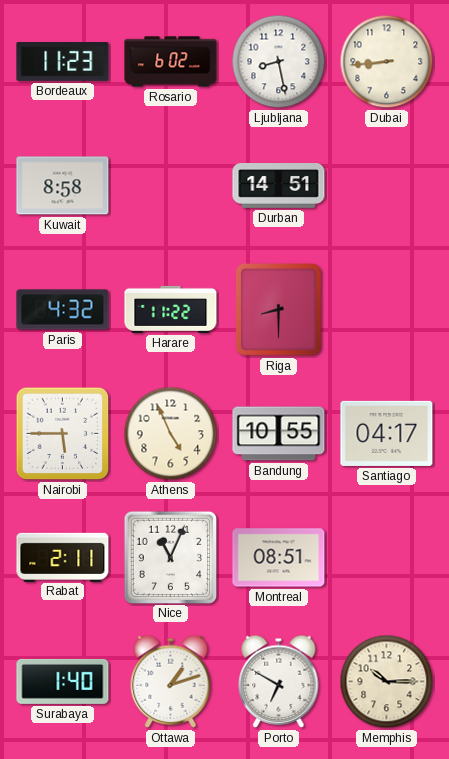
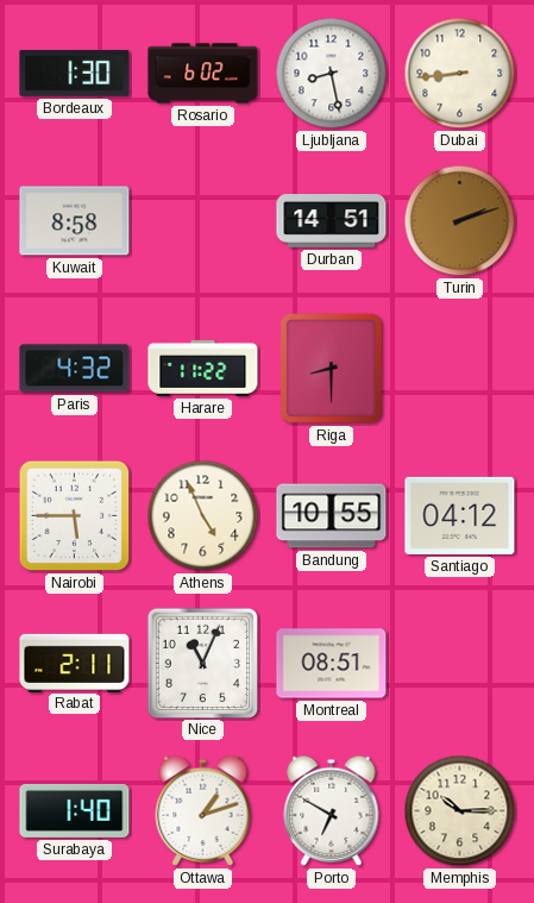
Bordeaux: 11:23 -> 1:30 (75, 74)
Turin: none -> 2:12 (460, 221)
Santiago: 04:17 -> 04:12 (460, 515)
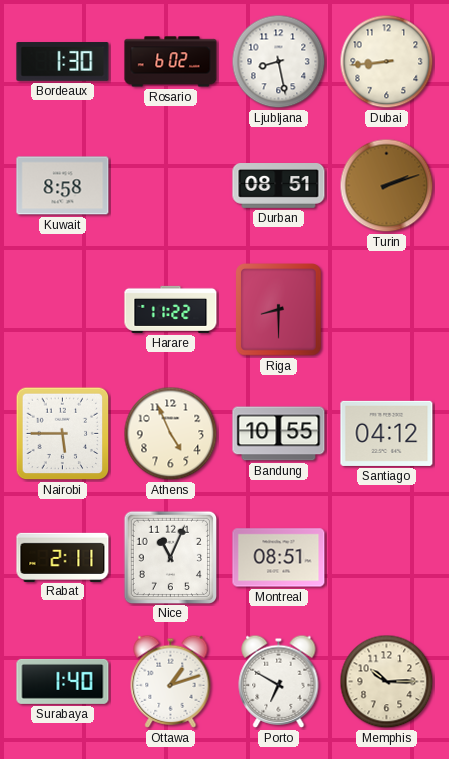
Durban: 14:51 -> 08:51 (279, 186)
Paris: 4:32 -> none (75, 369)
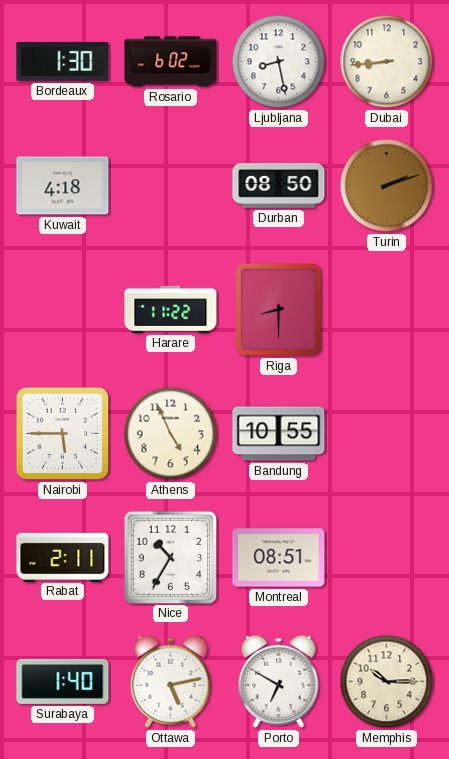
Kuwait: 8:58 -> 4:18 (63, 186)
Durban: 08:51 -> 08:50 (279, 186)
Santiago: 04:12 -> none (387, 433)
Nice: 11:04 -> 10:35 (170, 557)
Ottawa: 1:12 -> 5:13 (171, 681)
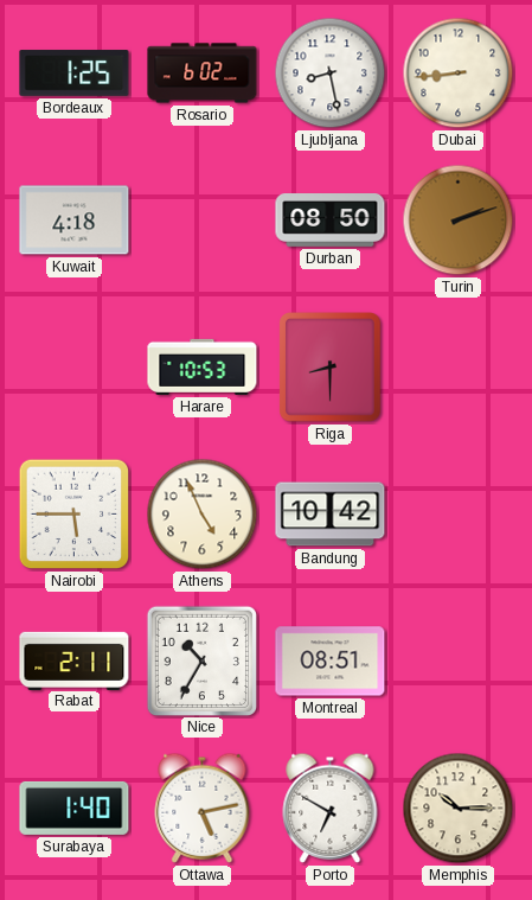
Bordeaux: 1:30 -> 1:25 (75, 74)
Harare: 11:22 -> 10:53 (203, 366)
Bandung: 10:55 -> 10:42 (331, 515)
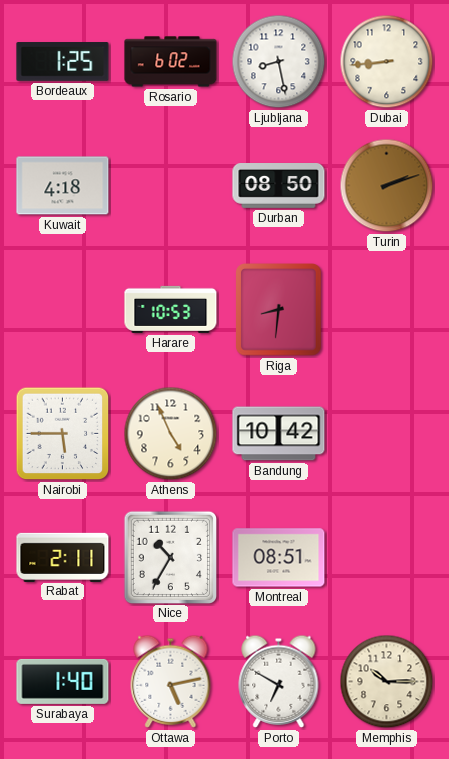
Riga: 8:30 -> 8:31 (279, 310)
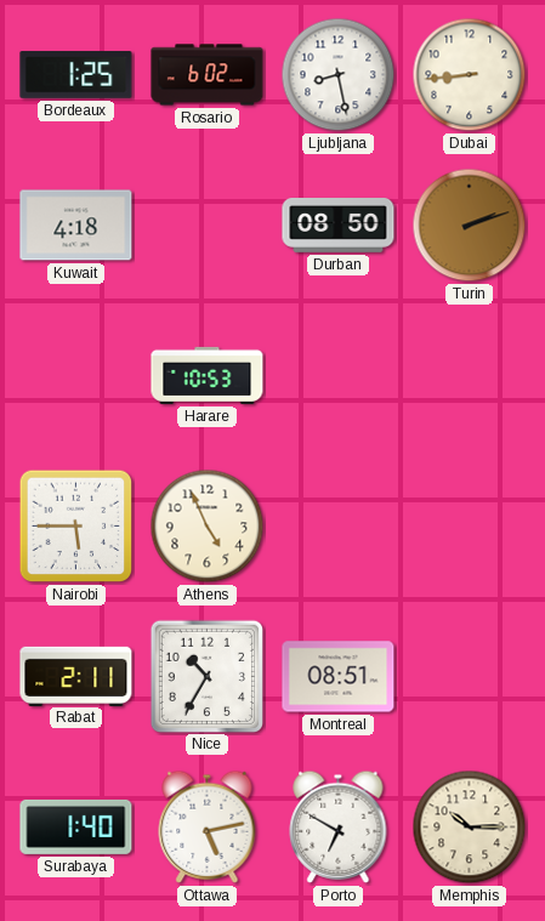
Riga: 8:31 -> none (279, 310)
Bandung: 10:42 -> none (279, 434)
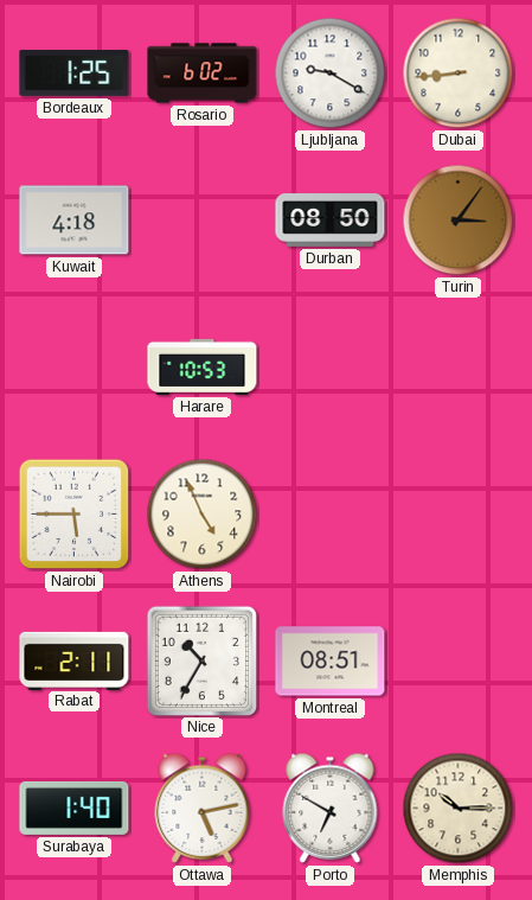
Ljubljana: 8:28 -> 9:20 (331, 74)
Turin: 2:12 -> 3:06 (459, 221)
